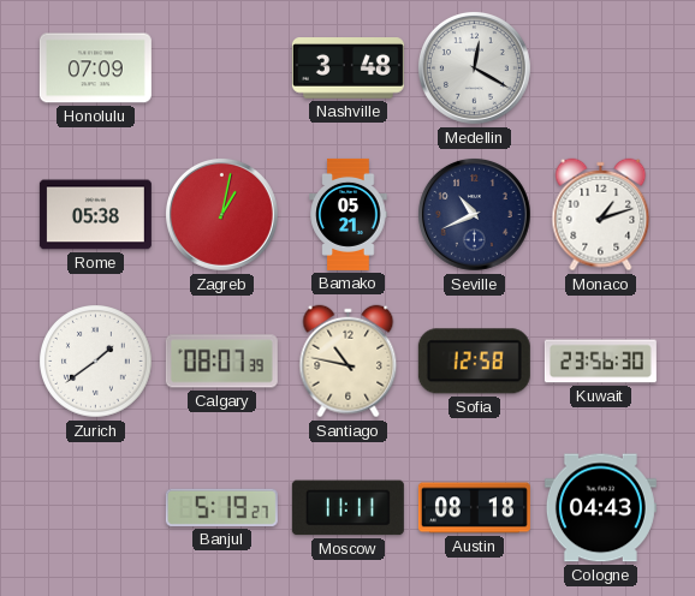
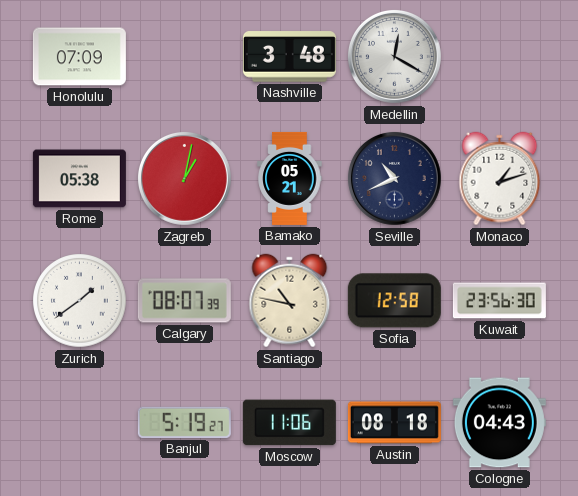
Moscow: 11:11 -> 11:06 (289, 423)
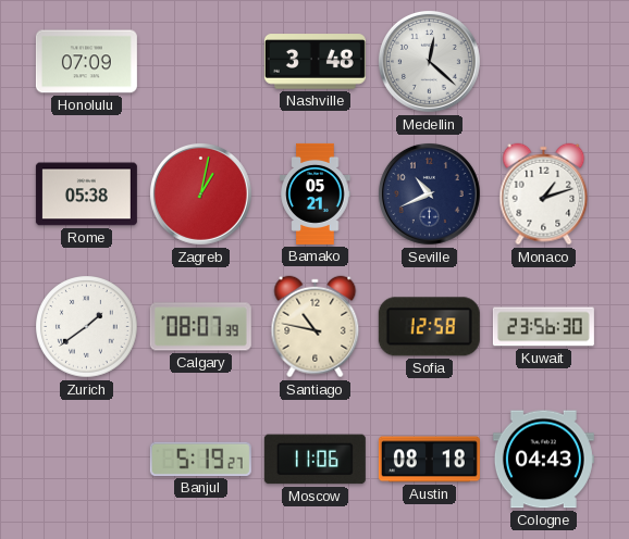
Medellin: 12:20 -> 12:22 (429, 61)
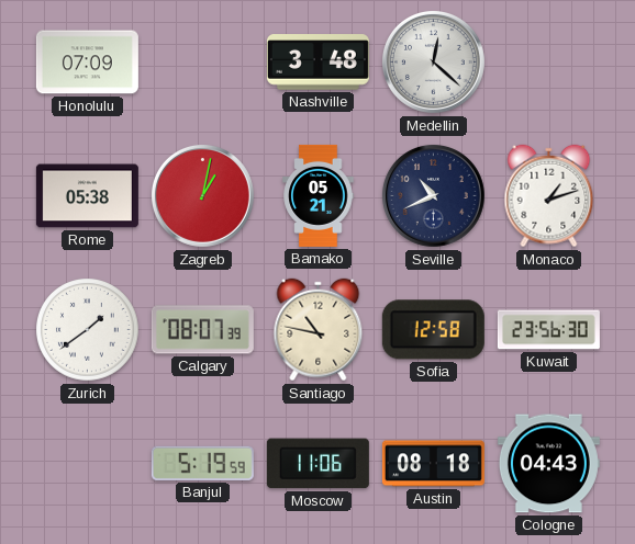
Banjul: 5:19:27 -> 5:19:59 (202, 463)
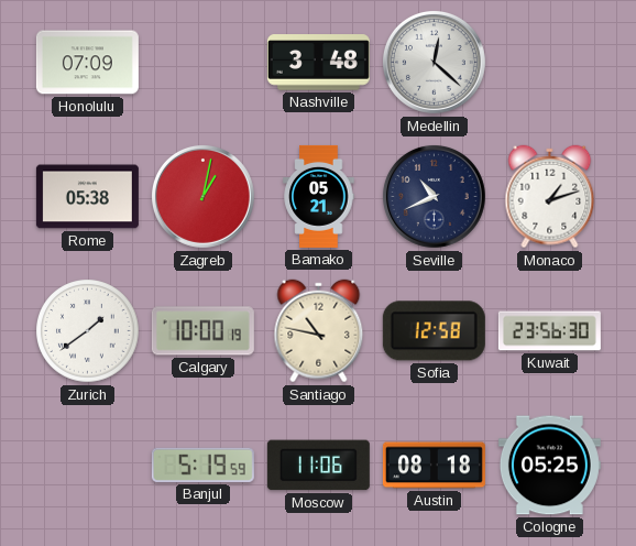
Calgary: 08:07 -> 10:00 (202, 331)
Cologne: 04:43 -> 05:25 (549, 466)
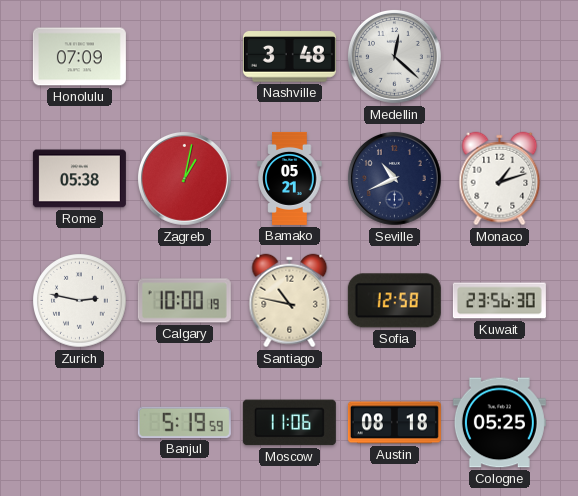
Zurich: 1:39 -> 2:47 (80, 301)
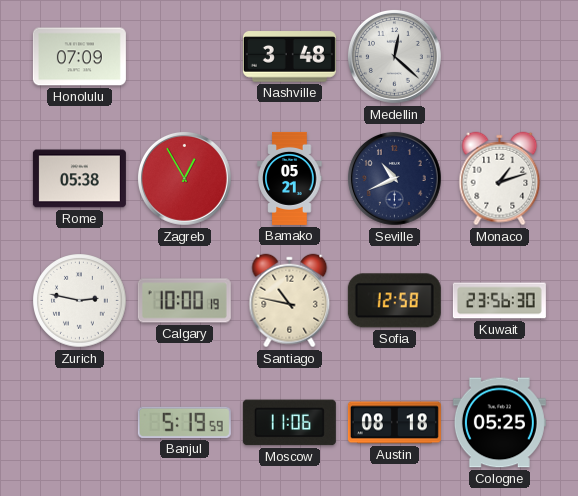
Zagreb: 1:02 -> 12:55 (184, 178)
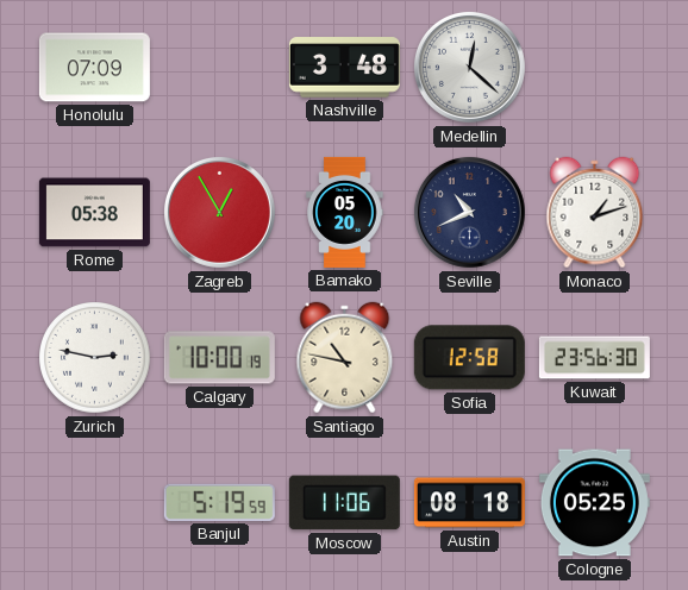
Bamako: 05:21 -> 05:20 (345, 212)
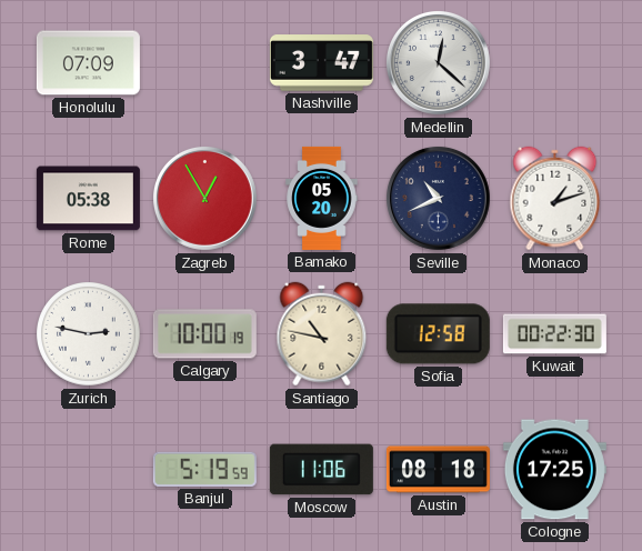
Nashville: 3:48 -> 3:47 (321, 63)
Kuwait: 23:56 -> 00:22 (554, 334)
Cologne: 05:25 -> 17:25 (554, 470)
